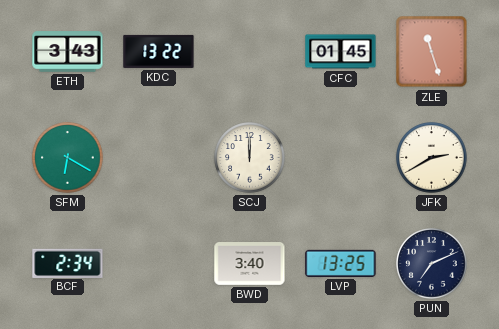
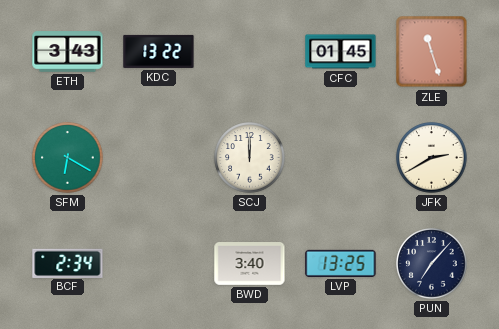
PUN: 7:11 -> 7:07 (432, 264)
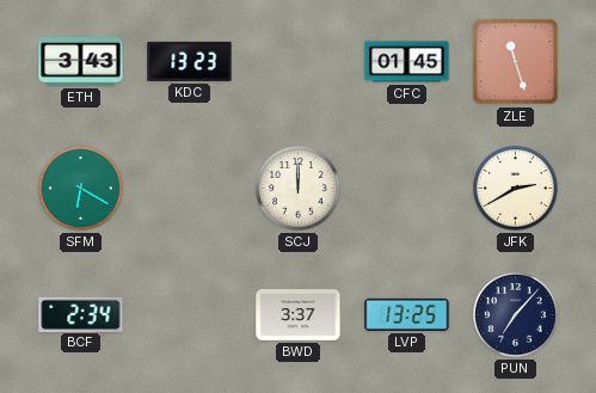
KDC: 13:22 -> 13:23 (190, 61)
BWD: 3:40 -> 3:37 (299, 315)
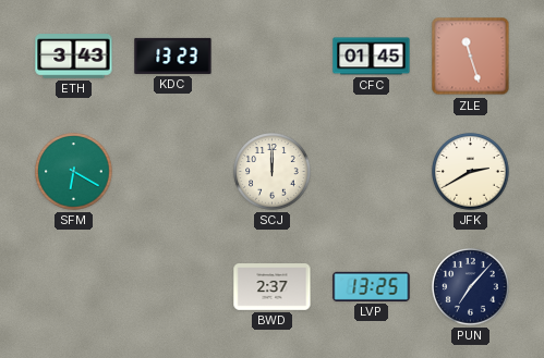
BCF: 2:34 -> none (81, 314)
BWD: 3:37 -> 2:37 (273, 287)
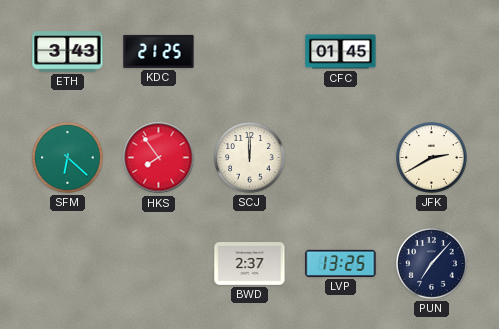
KDC: 13:23 -> 21:25 (159, 51)
ZLE: 11:27 -> none (471, 57)
SFM: 6:20 -> 6:22 (68, 158)
HKS: none -> 7:54 (159, 158)
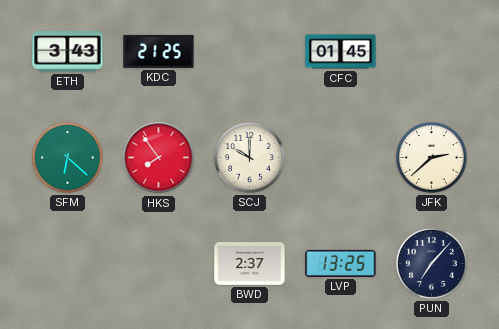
SCJ: 12:00 -> 10:00 (250, 158)
JFK: 2:40 -> 2:38 (432, 158)
